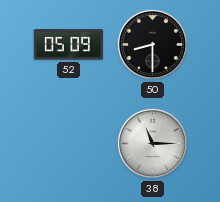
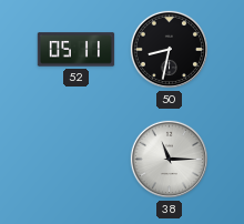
52: 05:09 -> 05:11 (77, 50)
50: 8:30 -> 8:32 (169, 49)
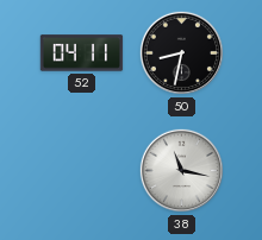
52: 05:11 -> 04:11 (82, 53)
38: 11:15 -> 11:17 (181, 170)
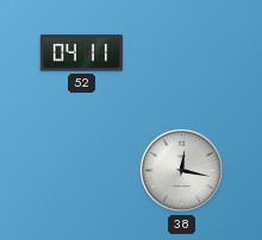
50: 8:32 -> none (181, 52)
38: 11:17 -> 12:17 (181, 170)
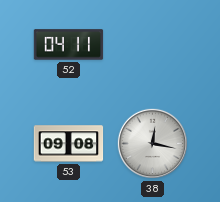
53: none -> 09:08 (69, 144)
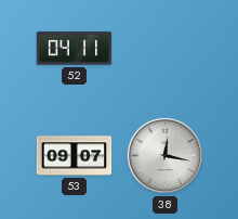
53: 09:08 -> 09:07 (75, 156)
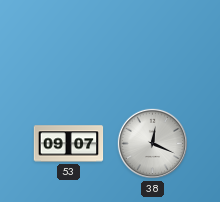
52: 04:11 -> none (75, 49)
38: 12:17 -> 12:19 (152, 143)
